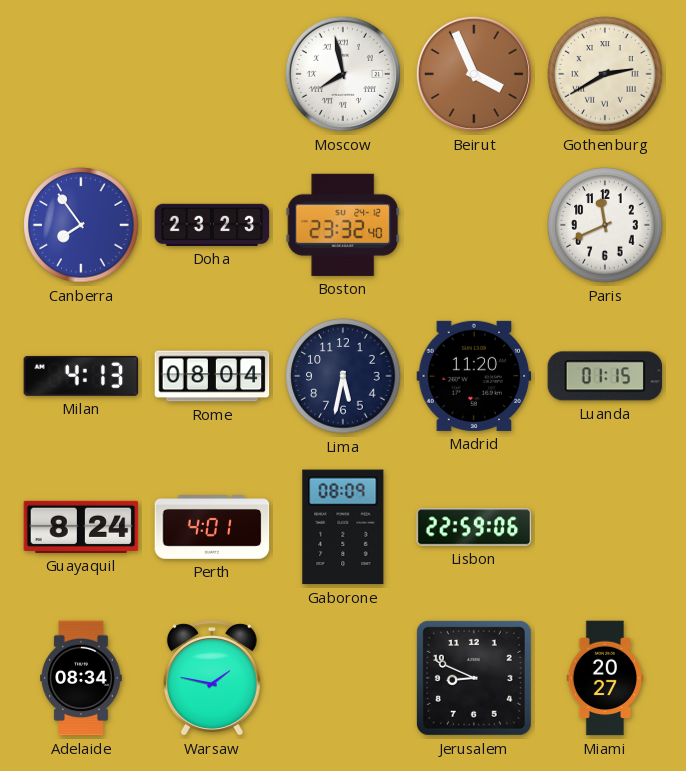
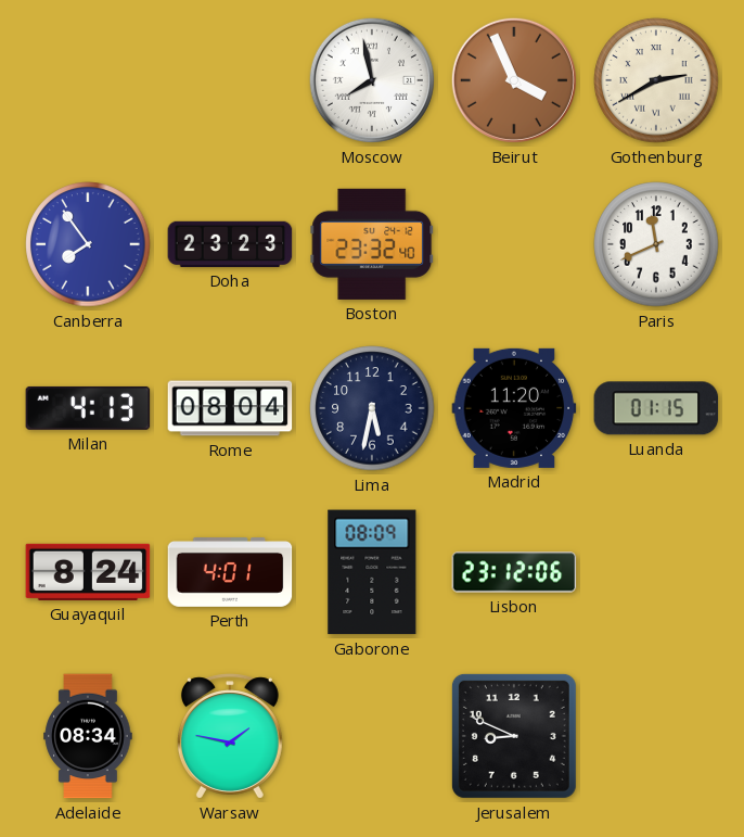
Lisbon: 22:59 -> 23:12 (514, 572)
Miami: 20:27 -> none (605, 678)
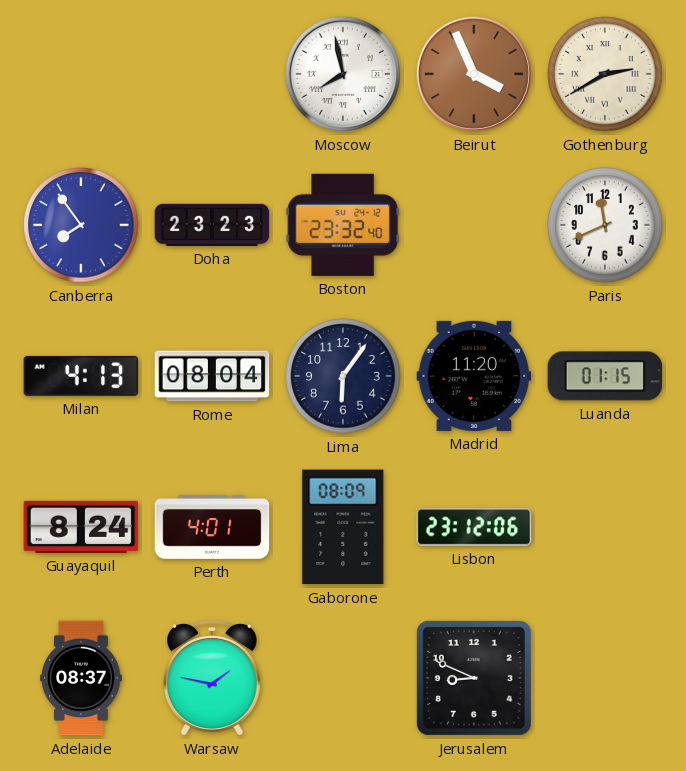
Lima: 5:32 -> 6:06 (343, 376)
Adelaide: 08:34 -> 08:37 (81, 678)
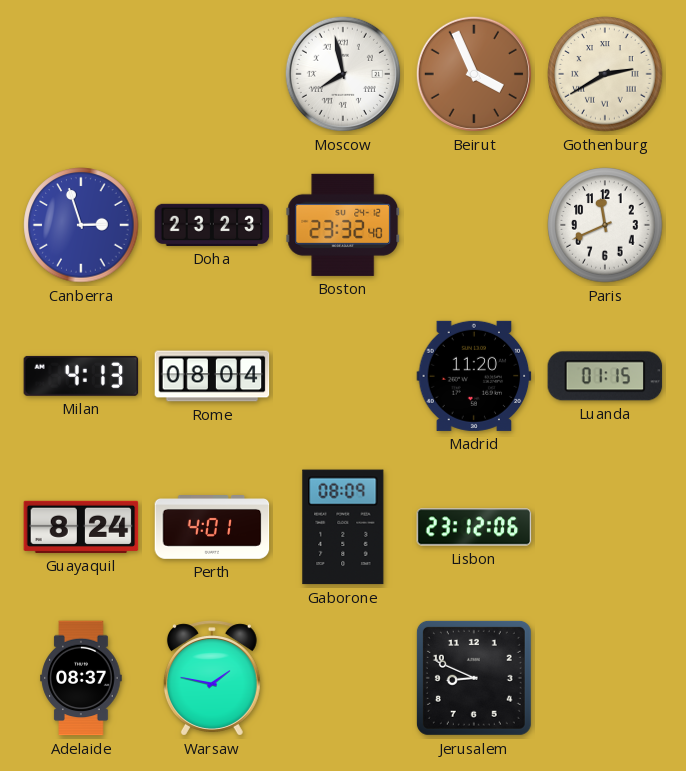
Canberra: 7:54 -> 2:57 (81, 225)
Lima: 6:06 -> none (343, 376)
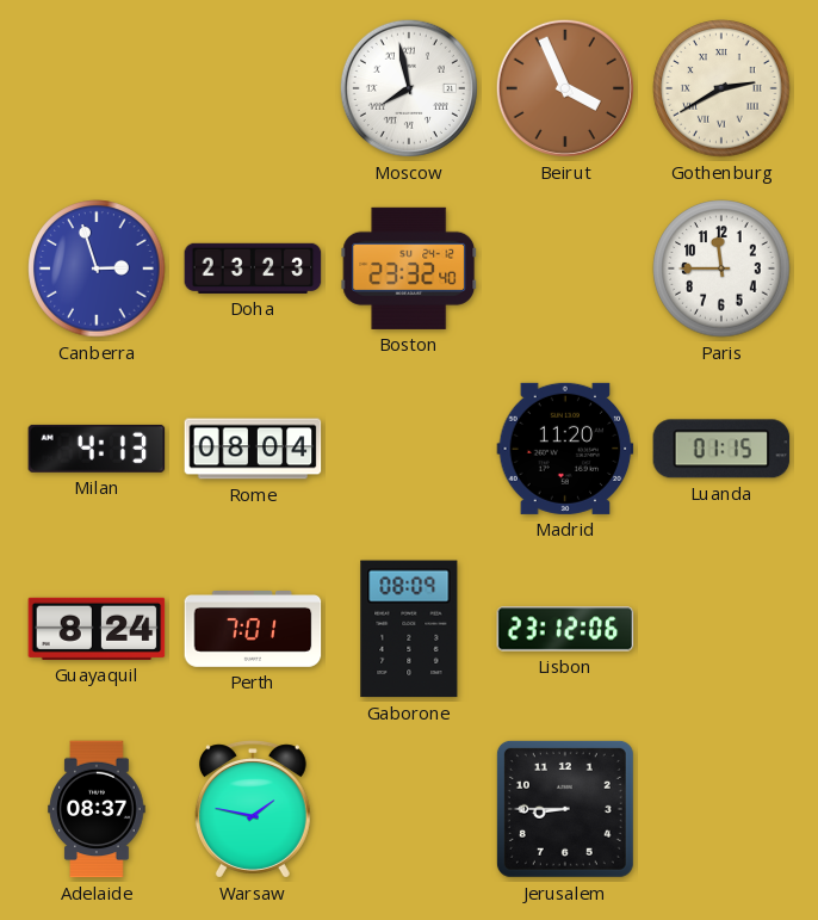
Paris: 11:41 -> 11:45 (721, 268)
Perth: 4:01 -> 7:01 (253, 630)
Jerusalem: 8:49 -> 8:45 (565, 809)
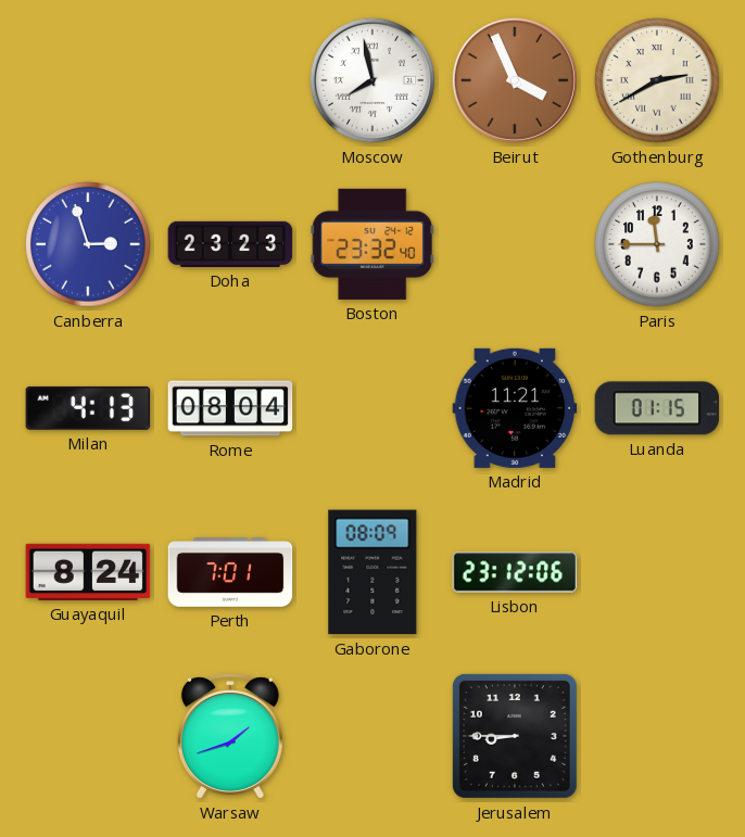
Madrid: 11:20 -> 11:21 (515, 408)
Adelaide: 08:37 -> none (97, 809)
Warsaw: 1:47 -> 1:42 (230, 736)
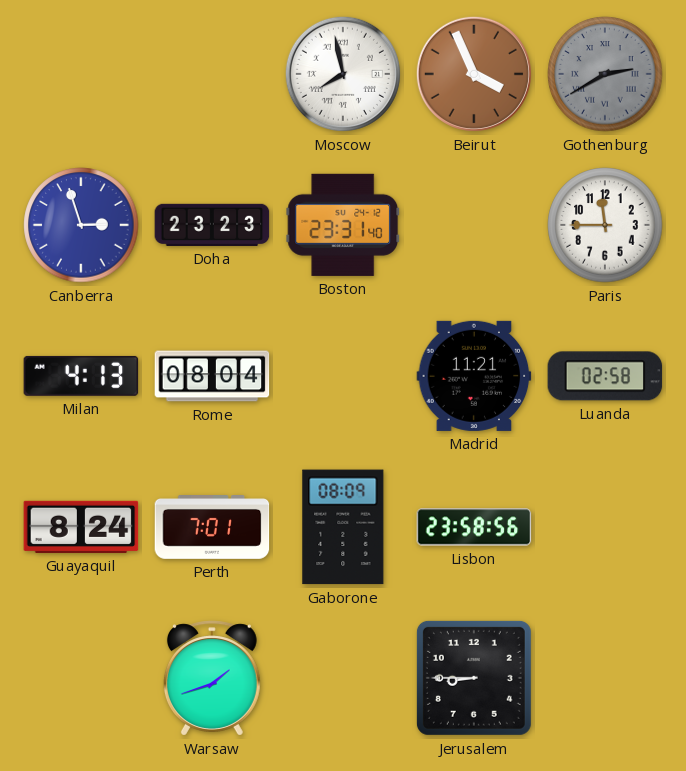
Gothenburg dial: cream -> grey (605, 74)
Boston: 23:32 -> 23:31 (343, 225)
Luanda: 01:15 -> 02:58 (605, 376)
Lisbon: 23:12 -> 23:58 (474, 527)
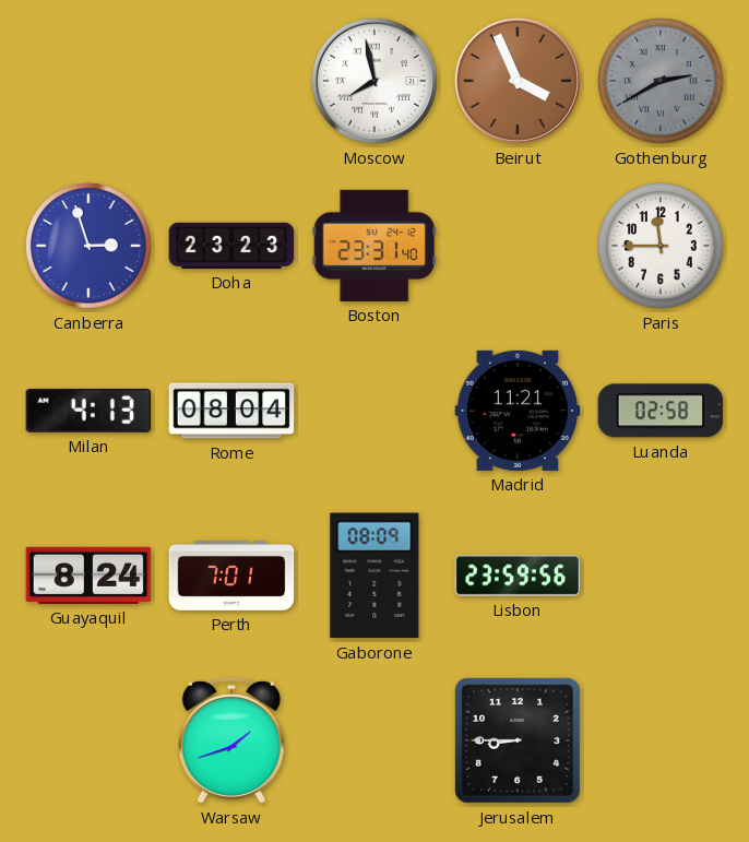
Lisbon: 23:58 -> 23:59 (518, 576)
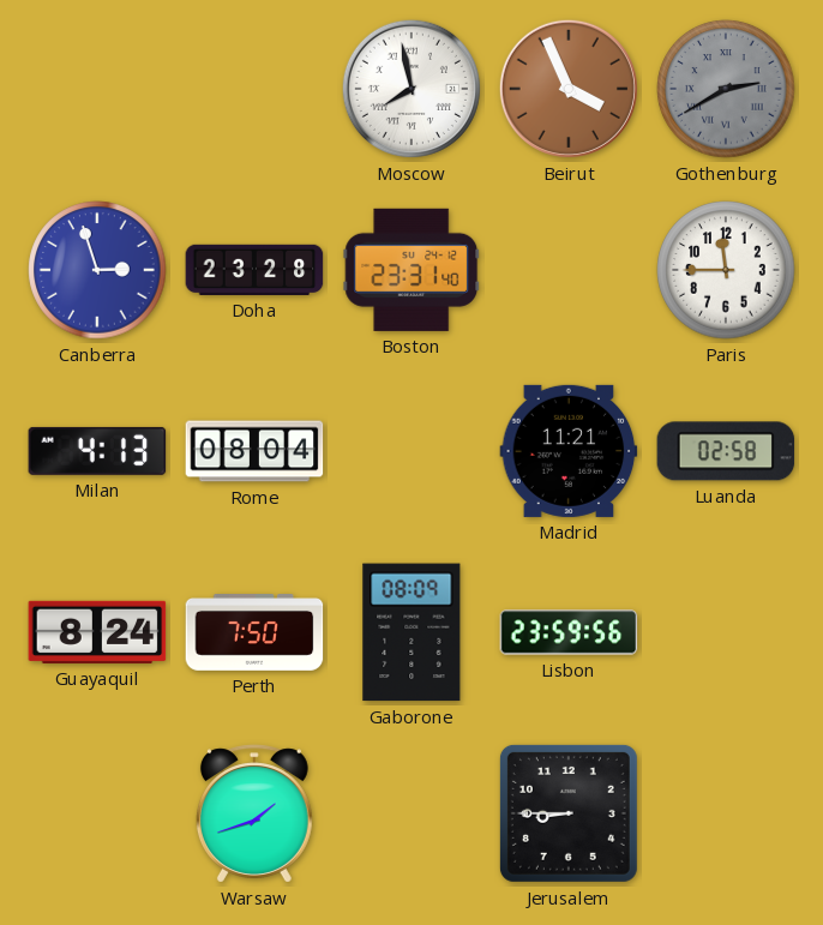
Doha: 23:23 -> 23:28 (254, 270)
Perth: 7:01 -> 7:50 (254, 633)
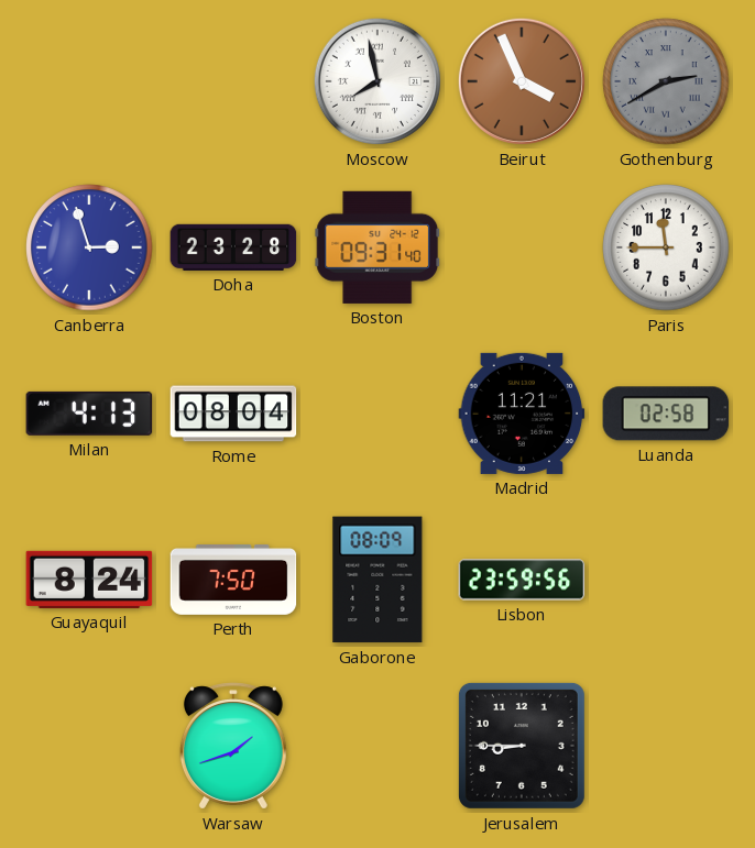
Boston: 23:31 -> 09:31 (377, 247)
